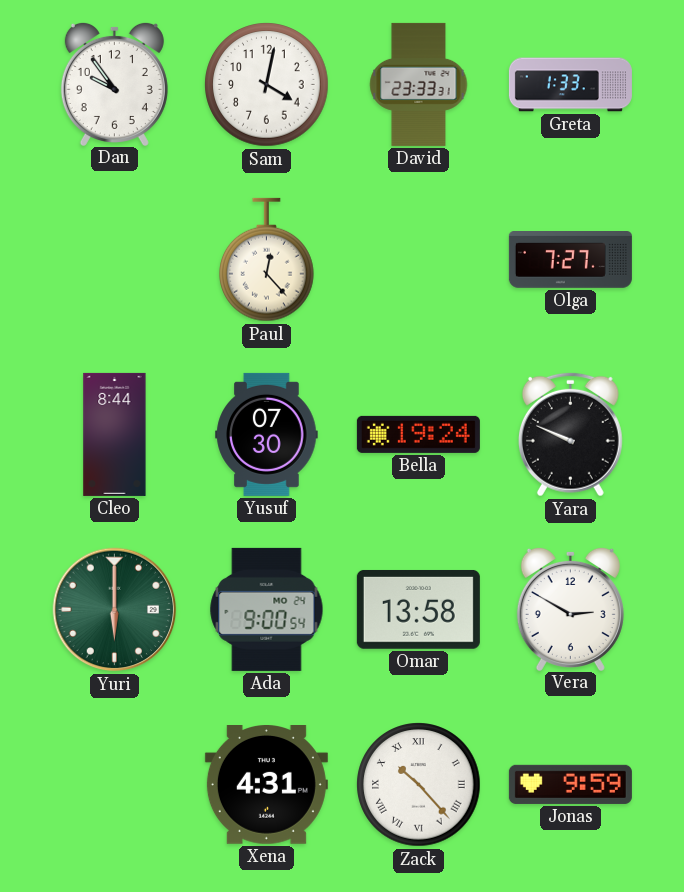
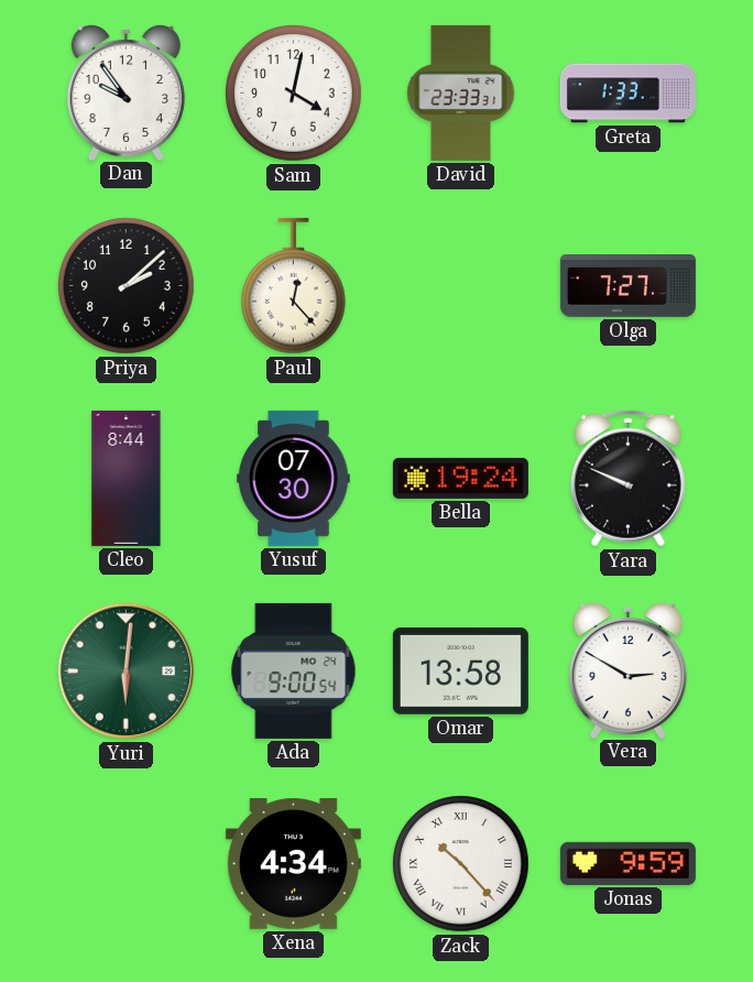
Priya: none -> 2:08 (127, 286)
Yuri: 6:00 -> 6:01 (127, 672)
Xena: 4:31 -> 4:34 (293, 864)
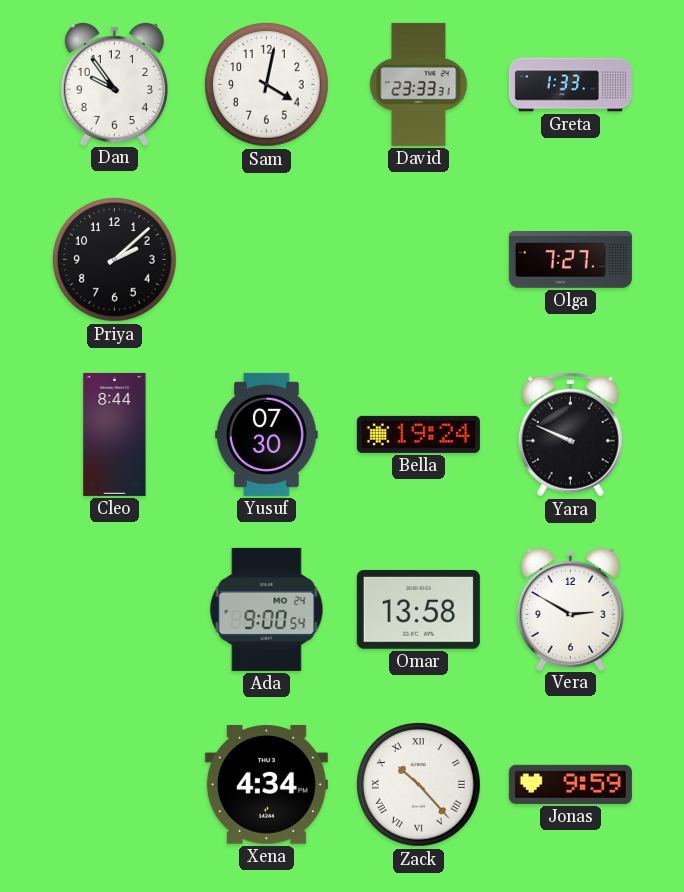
Paul: 12:23 -> none (294, 286)
Yuri: 6:01 -> none (127, 672)
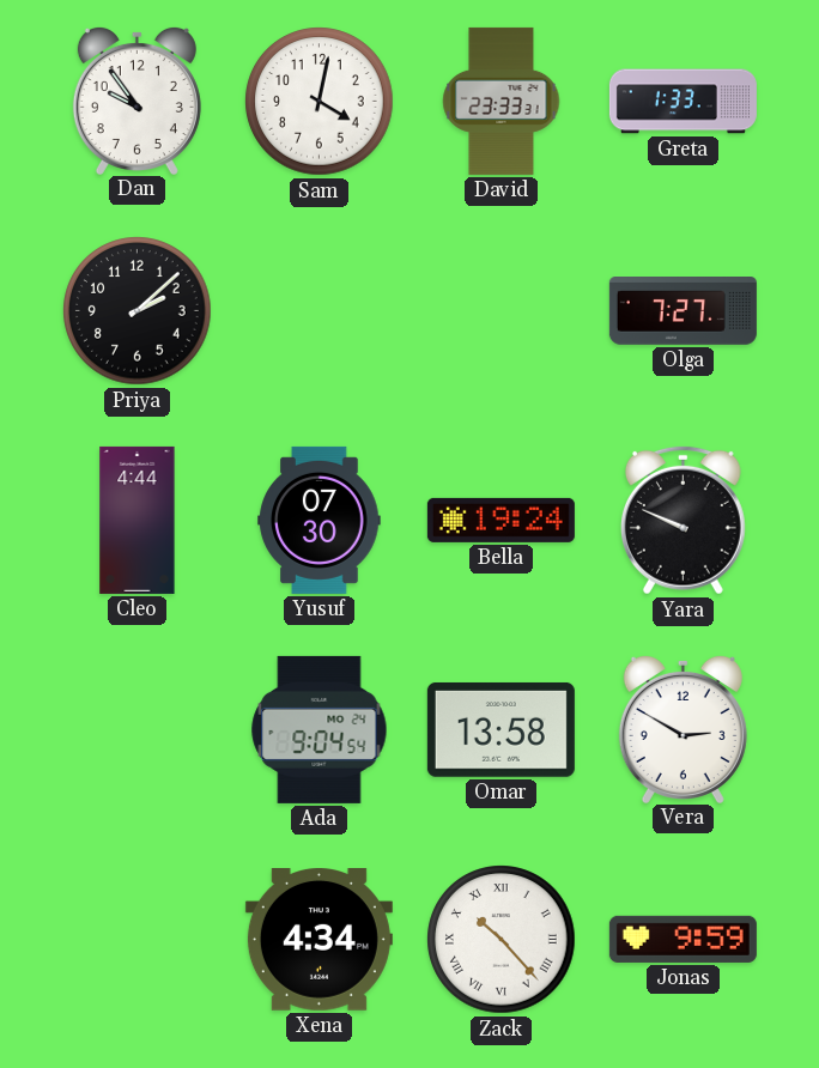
Cleo: 8:44 -> 4:44 (138, 520)
Ada: 9:00 -> 9:04 (320, 729)
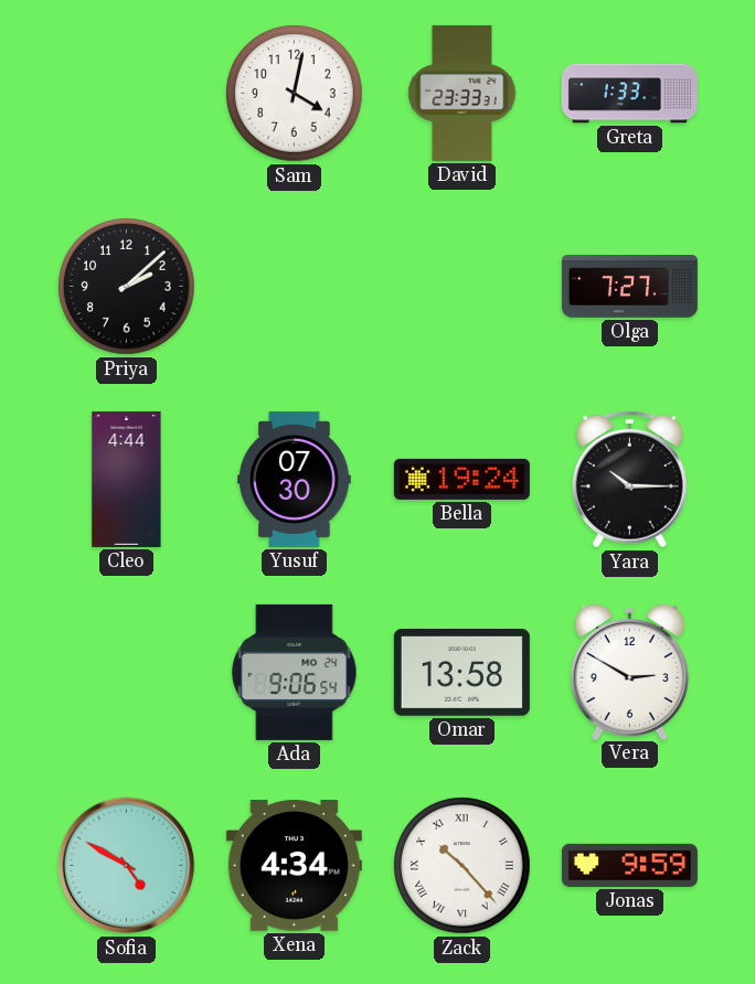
Dan: 9:54 -> none (136, 99)
Yara: 9:49 -> 10:15 (629, 479)
Ada: 9:04 -> 9:06 (295, 672)
Sofia: none -> 4:50 (127, 866)
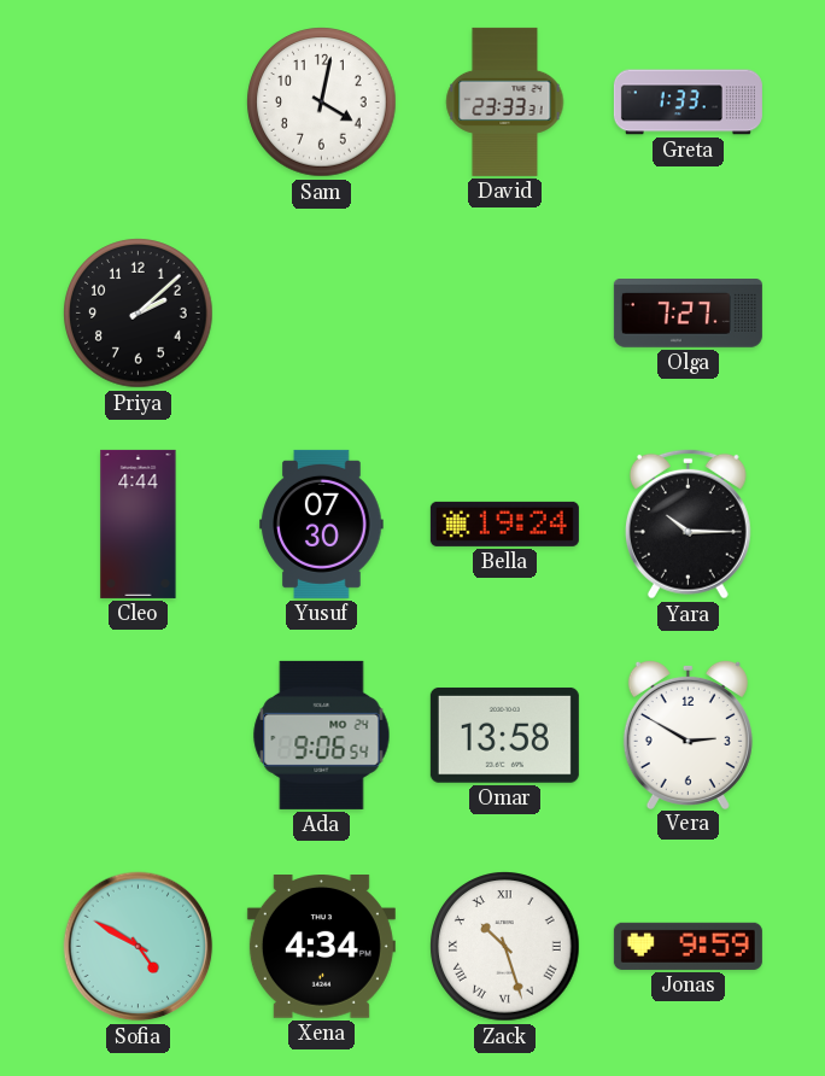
Zack: 10:23 -> 10:27 (505, 947)
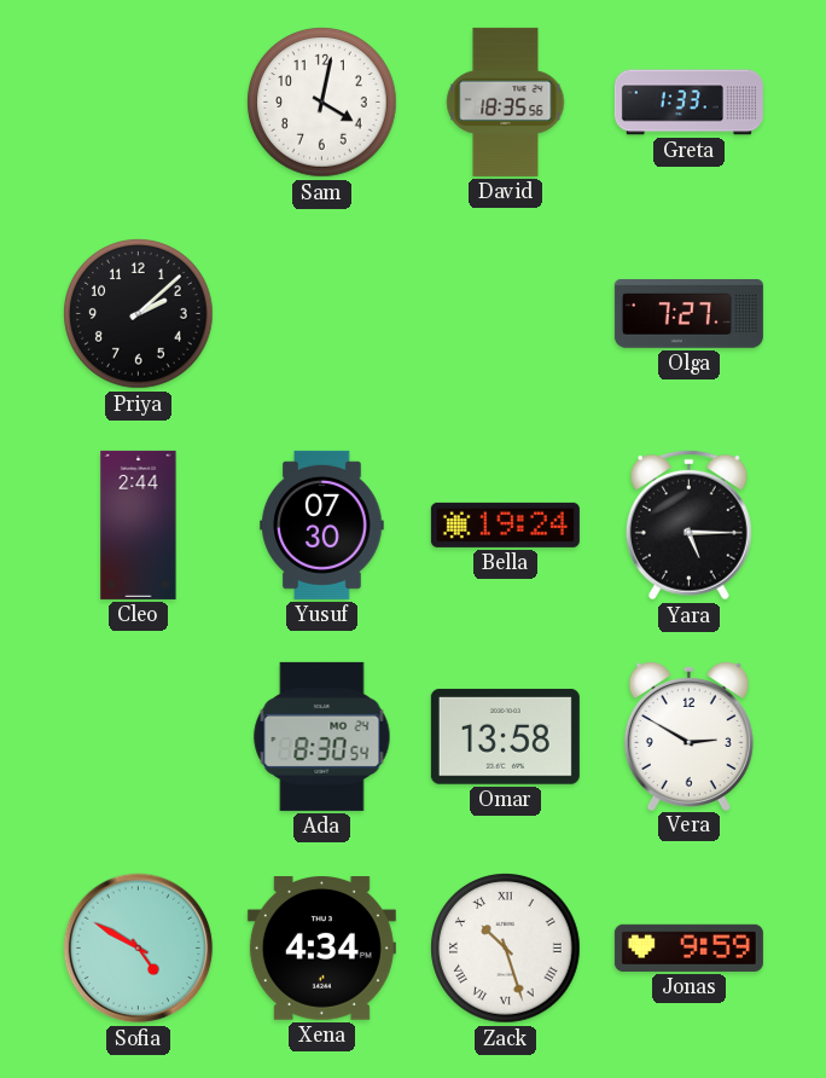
David: 23:33 -> 18:35 (506, 102)
Cleo: 4:44 -> 2:44 (139, 524)
Yara: 10:15 -> 5:15 (688, 524)
Ada: 9:06 -> 8:30 (322, 736)
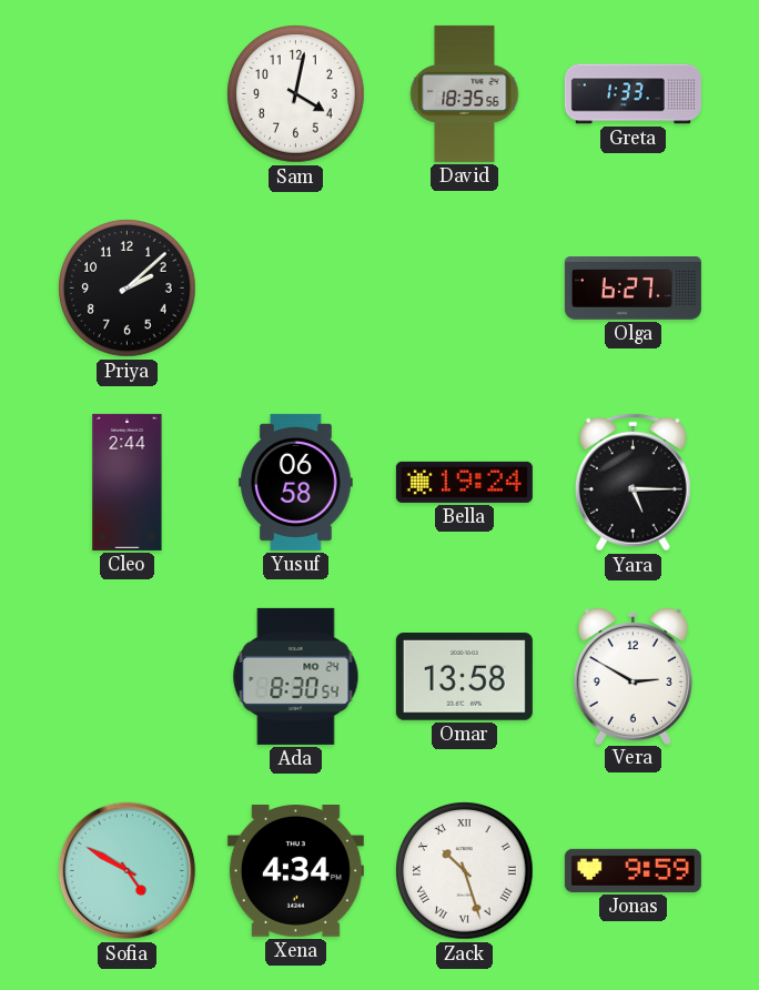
Olga: 7:27 -> 6:27 (632, 289)
Yusuf: 07:30 -> 06:58 (296, 482)
